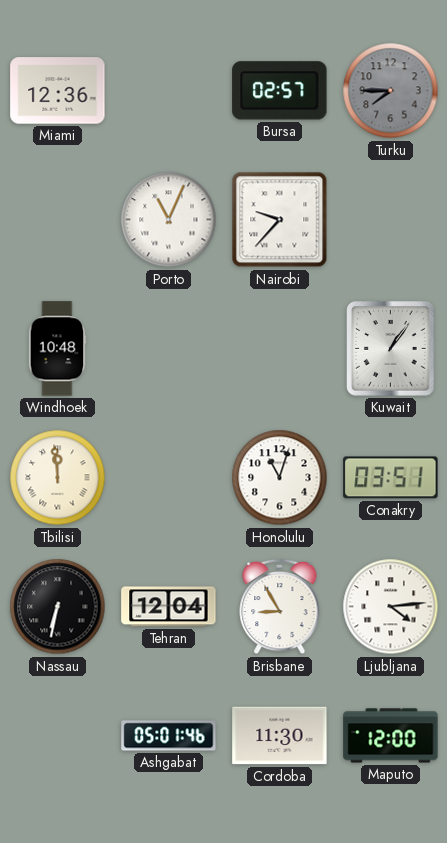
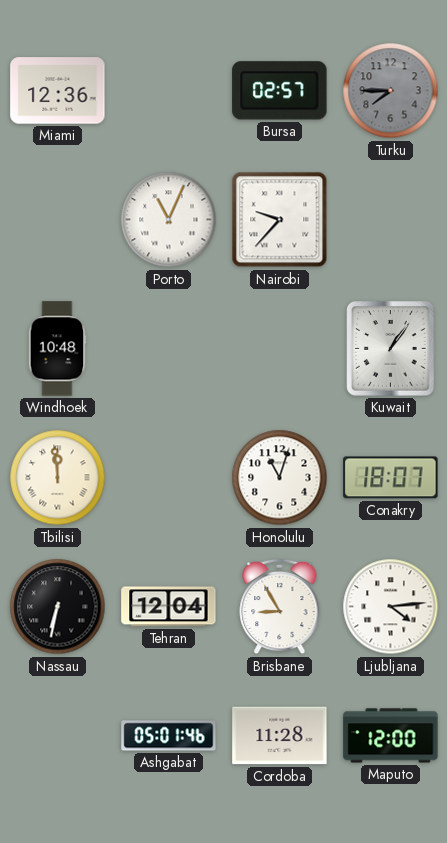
Conakry: 03:51 -> 18:07 (391, 478)
Cordoba: 11:30 -> 11:28 (280, 736)
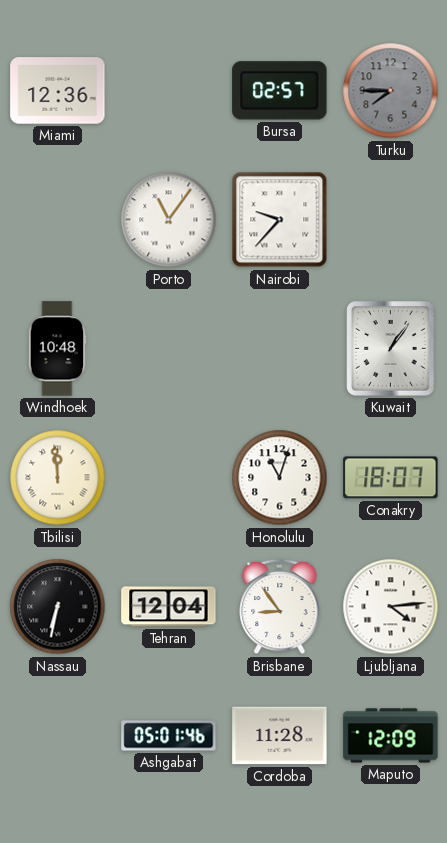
Porto: 11:04 -> 11:06 (169, 220)
Brisbane: 8:55 -> 8:54 (280, 607)
Maputo: 12:00 -> 12:09 (391, 736)
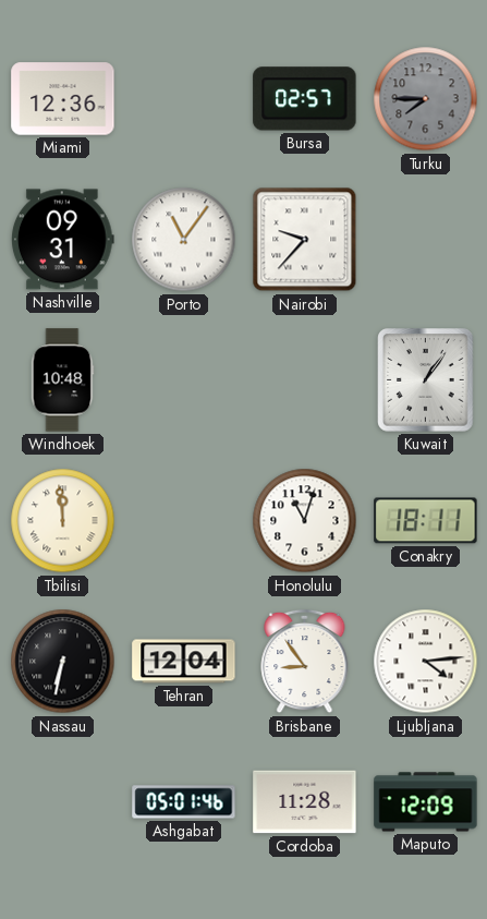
Nashville: none -> 09:31 (63, 240)
Conakry: 18:07 -> 18:11 (426, 521)
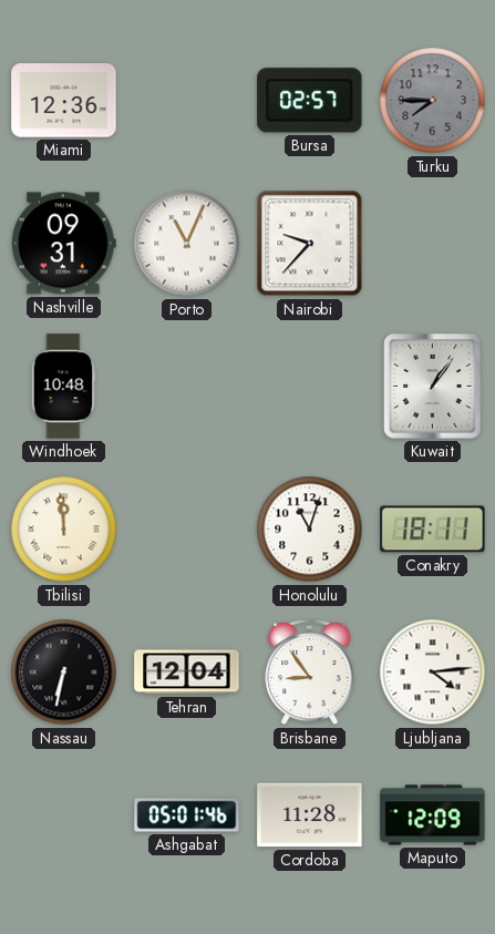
Porto: 11:06 -> 11:04 (187, 244)
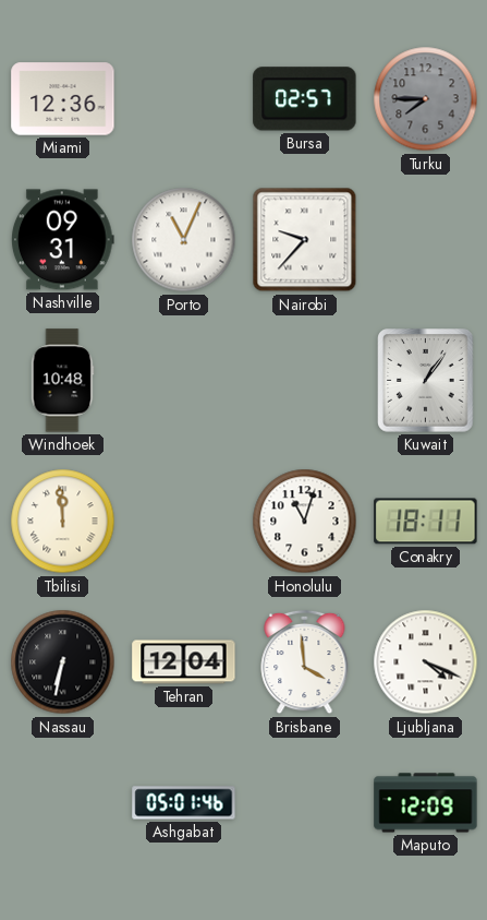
Brisbane: 8:54 -> 3:59 (305, 662)
Ljubljana: 4:14 -> 4:19 (426, 662)
Cordoba: 11:28 -> none (310, 815)
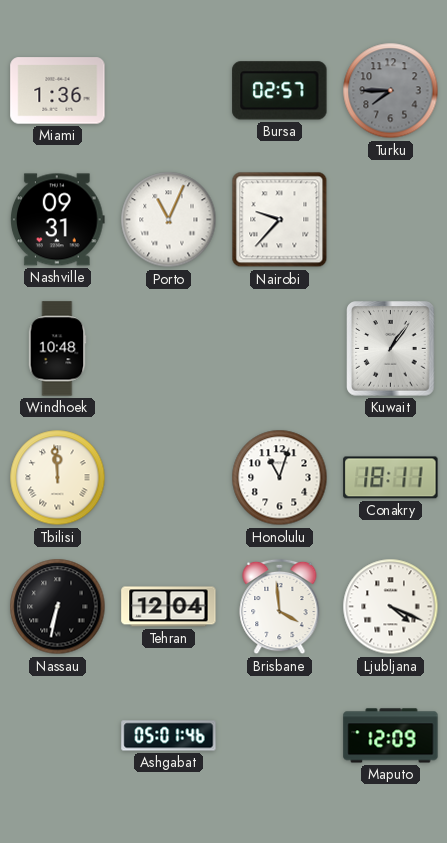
Miami: 12:36 -> 1:36 (58, 91)
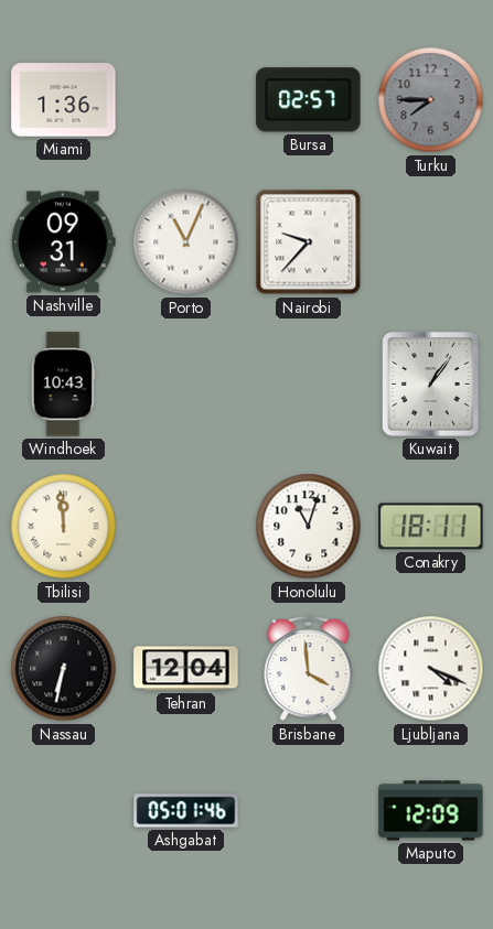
Windhoek: 10:48 -> 10:43 (63, 385)
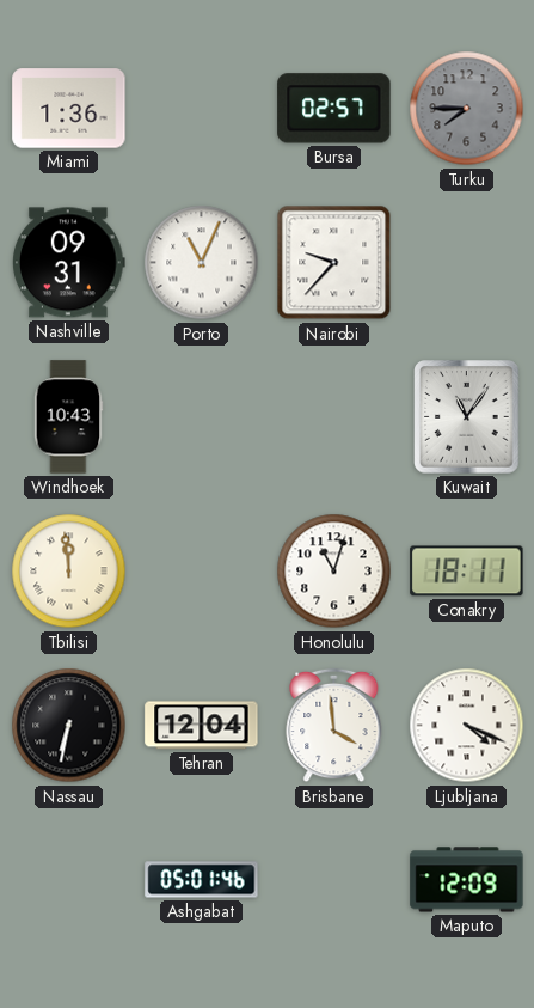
Kuwait: 1:06 -> 11:06 (467, 417)
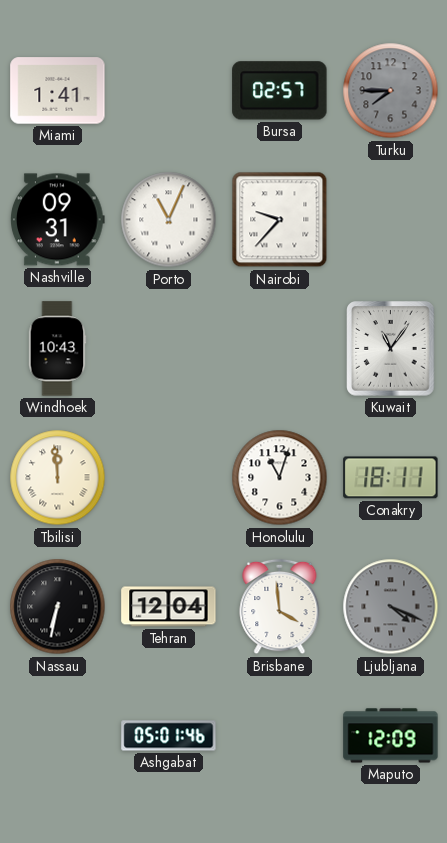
Miami: 1:36 -> 1:41 (58, 91)
Ljubljana dial: white -> grey (391, 607)
